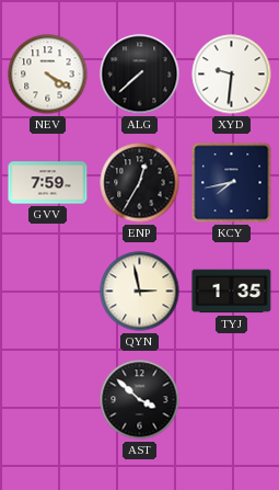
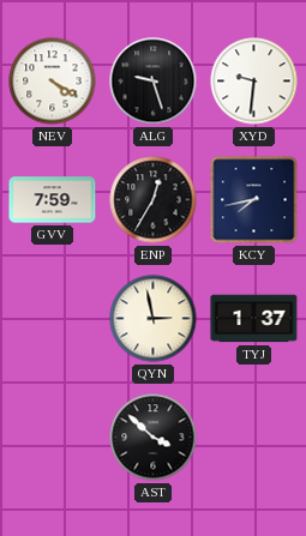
ALG: 7:38 -> 9:27 (154, 82)
TYJ: 1:35 -> 1:37 (254, 319)
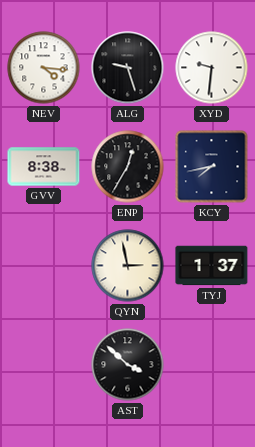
NEV: 4:20 -> 4:16 (44, 68)
GVV: 7:59 -> 8:38 (44, 167)
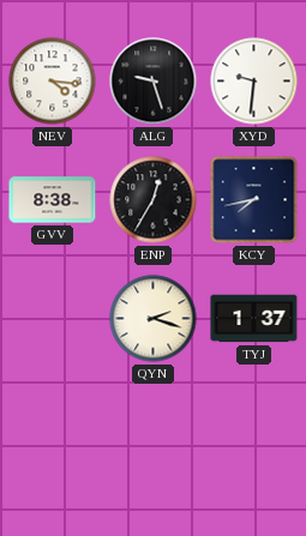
QYN: 2:58 -> 2:18 (154, 319)
AST: 3:52 -> none (128, 365)
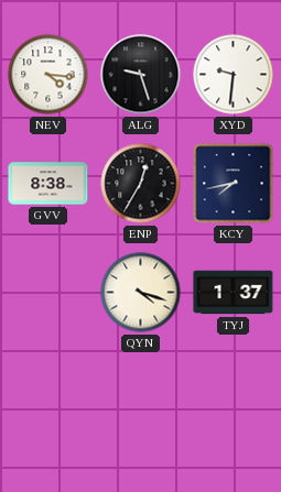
QYN: 2:18 -> 4:18 (141, 293)
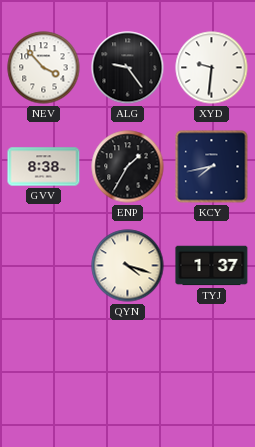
NEV: 4:16 -> 3:53 (44, 68)
ALG: 9:27 -> 9:24 (128, 68)
ENP: 12:35 -> 1:35 (128, 167)
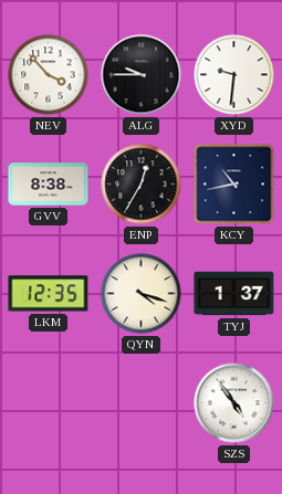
ALG: 9:24 -> 9:45 (142, 75)
ENP: 1:35 -> 12:35 (142, 185)
KCY: 7:43 -> 10:43 (234, 185)
LKM: none -> 12:35 (49, 294)
SZS: none -> 4:54 (234, 403)
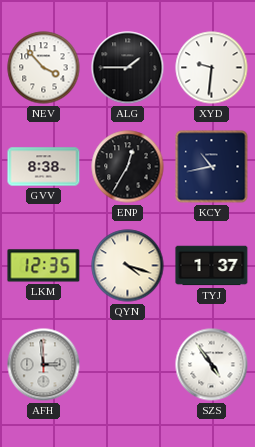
ALG: 9:45 -> 1:45 (128, 68)
AFH: none -> 2:59 (44, 365)
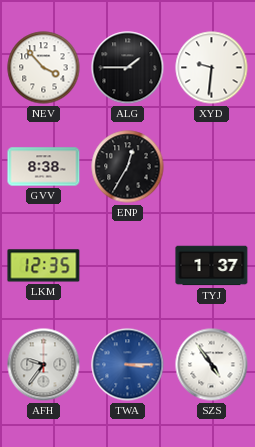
KCY: 10:43 -> none (212, 167)
QYN: 4:18 -> none (128, 266)
AFH: 2:59 -> 9:36 (44, 365)
TWA: none -> 3:15 (128, 365)
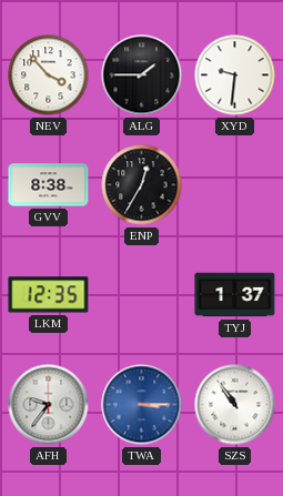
SZS: 4:54 -> 10:54 (235, 405)
